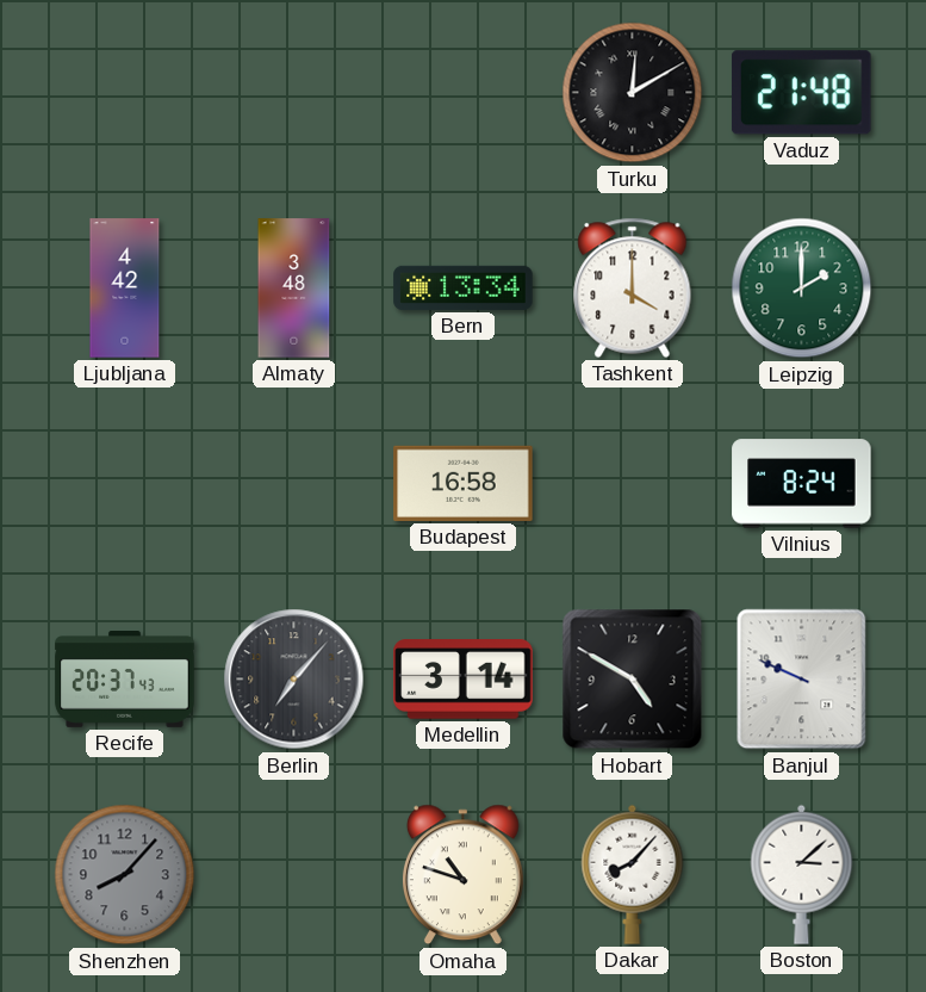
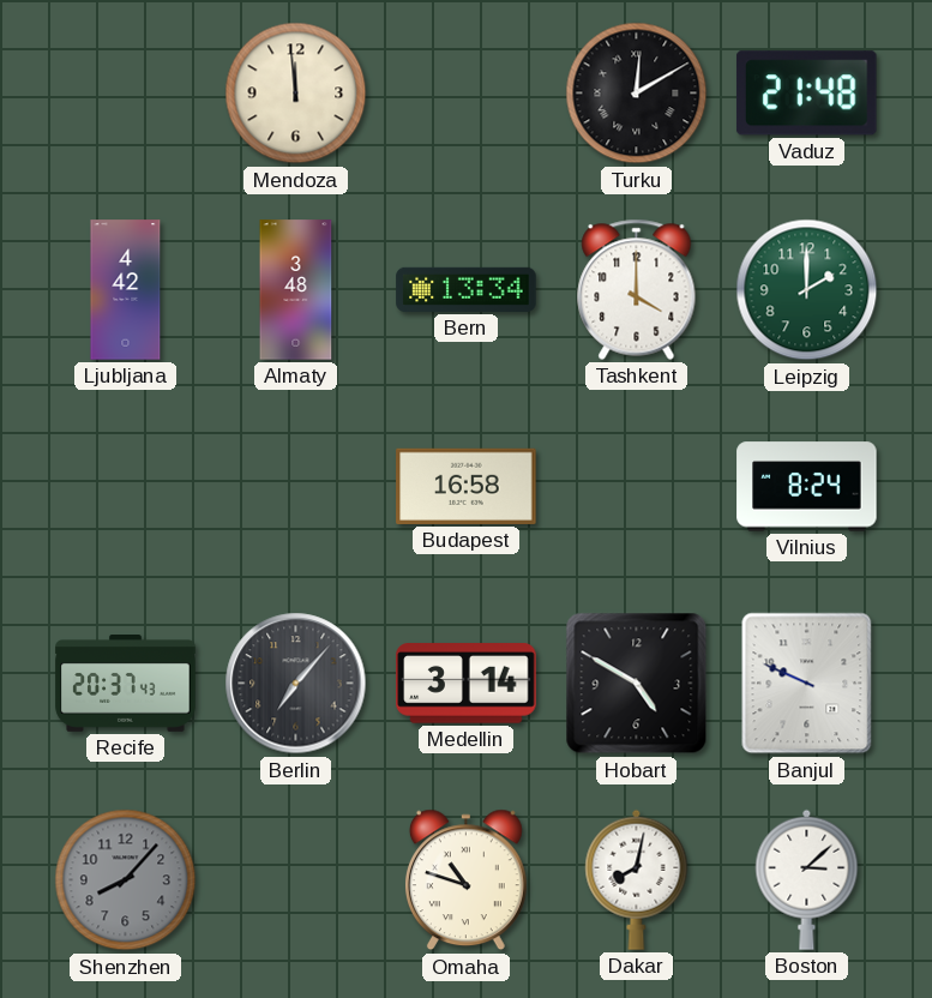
Mendoza: none -> 11:59 (296, 94)
Dakar: 8:07 -> 8:02 (637, 879)
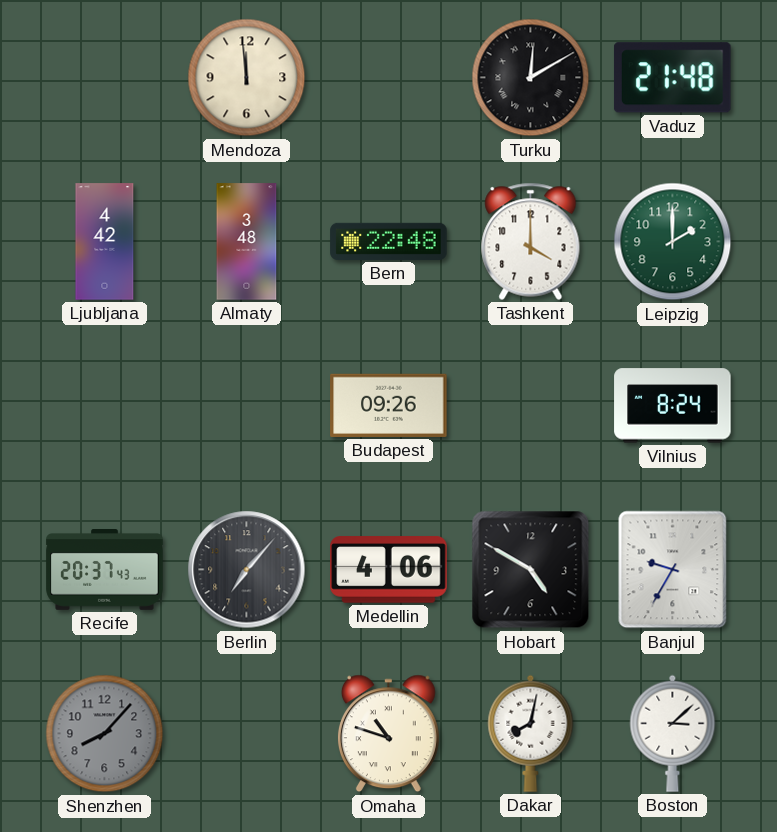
Bern: 13:34 -> 22:48 (389, 241)
Budapest: 16:58 -> 09:26 (389, 405)
Medellin: 3:14 -> 4:06 (389, 570)
Banjul: 9:49 -> 9:35 (673, 570)
